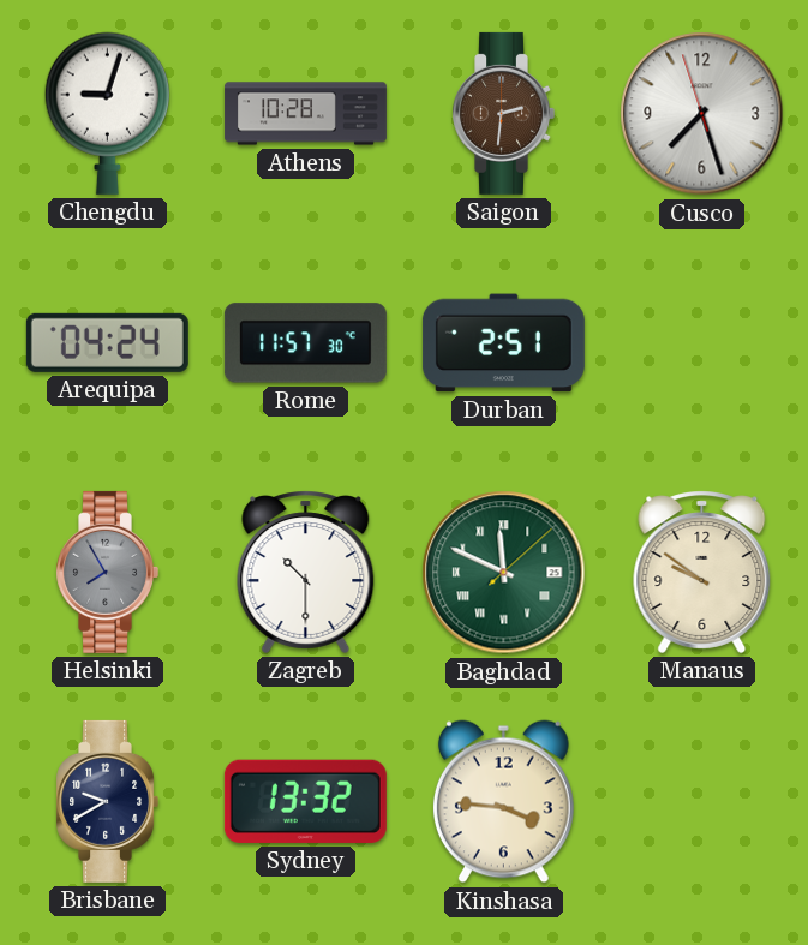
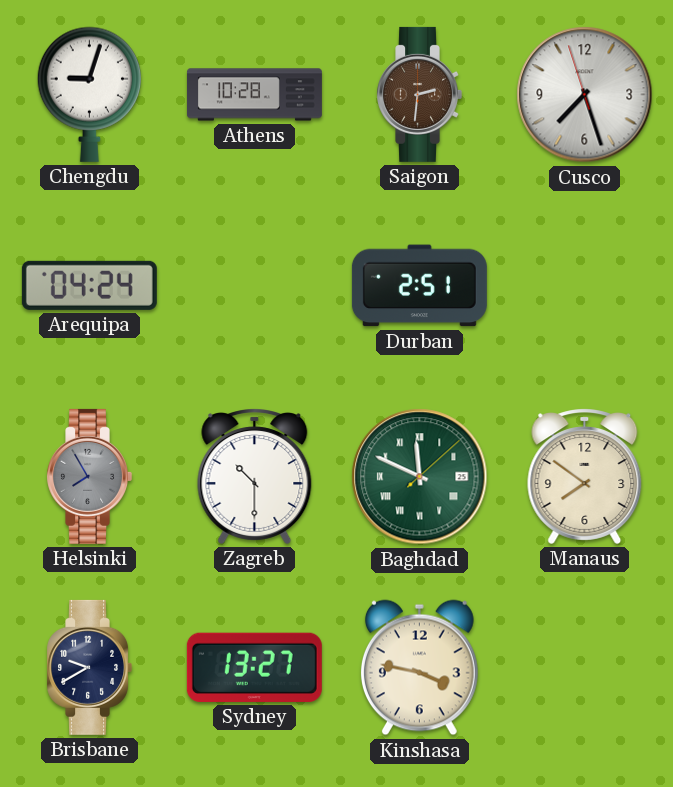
Rome: 11:57 -> none (305, 343)
Manaus: 9:51 -> 7:51 (585, 476)
Sydney: 13:32 -> 13:27 (254, 667)
Kinshasa: 3:46 -> 3:47 (419, 668)
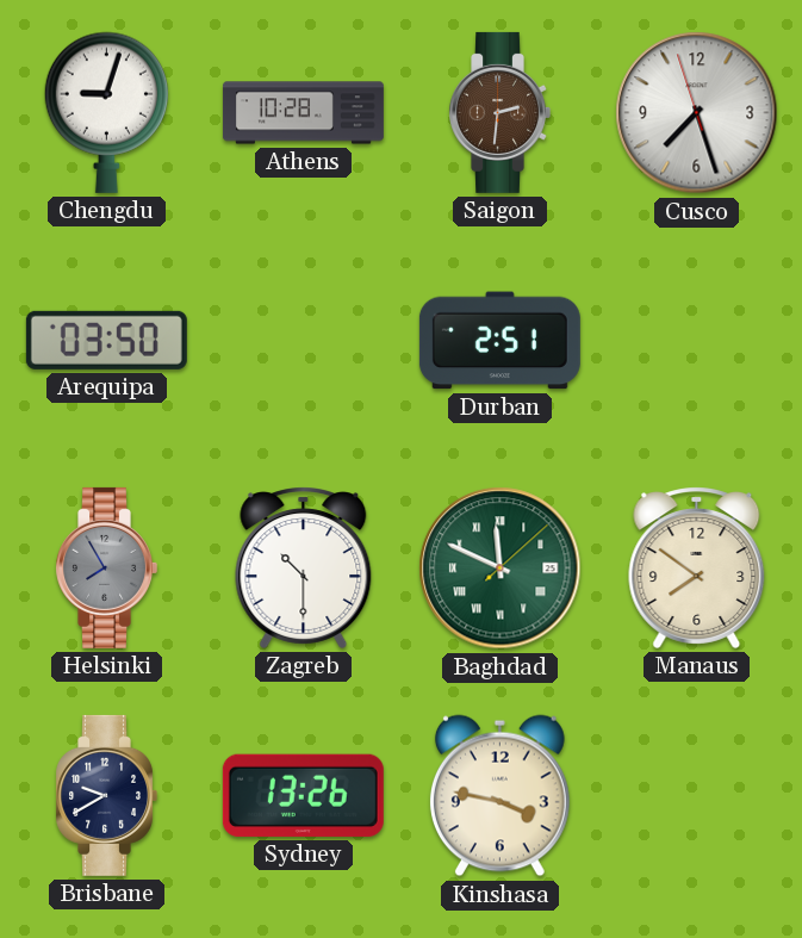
Arequipa: 04:24 -> 03:50 (106, 340)
Sydney: 13:27 -> 13:26 (303, 795)
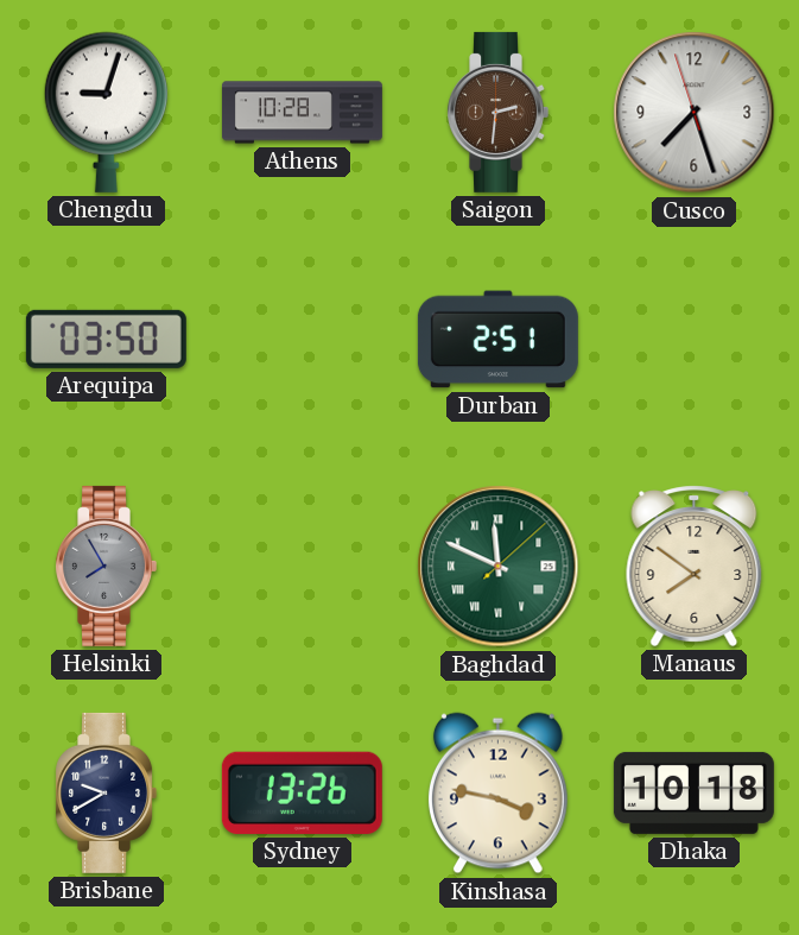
Zagreb: 10:30 -> none (304, 567)
Dhaka: none -> 10:18 (693, 792)
